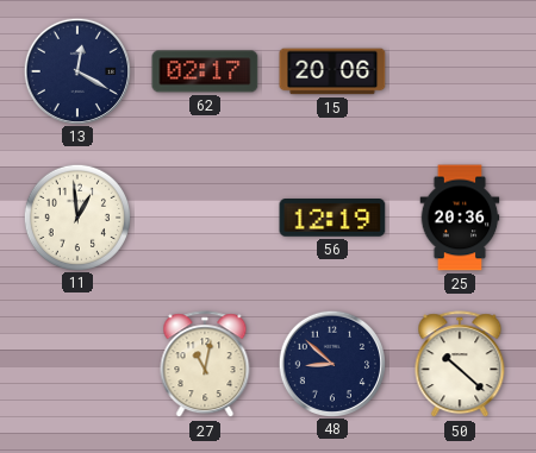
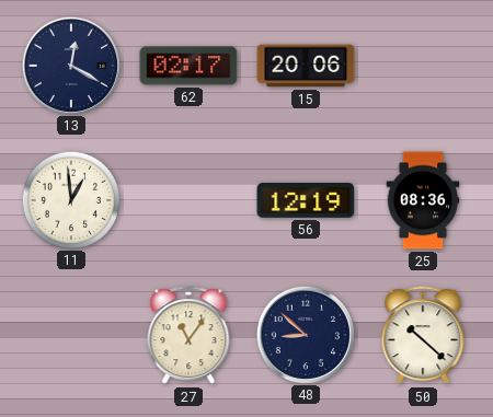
25: 20:36 -> 08:36 (423, 200)
27: 11:02 -> 11:06 (188, 336)
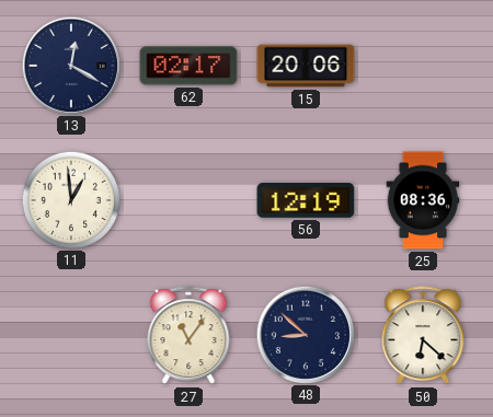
50: 10:22 -> 6:22 (423, 336)
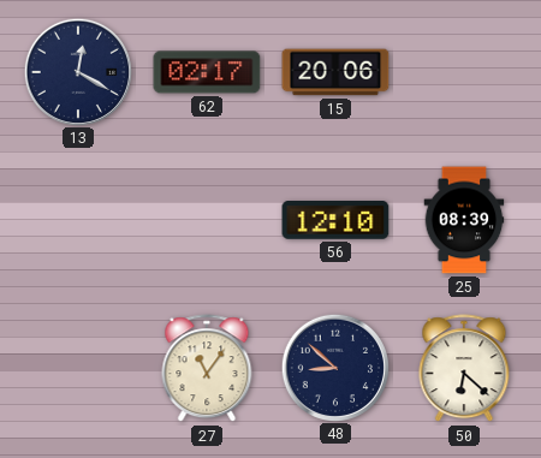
11: 12:59 -> none (70, 199)
56: 12:19 -> 12:10 (335, 221)
25: 08:36 -> 08:39 (464, 220)
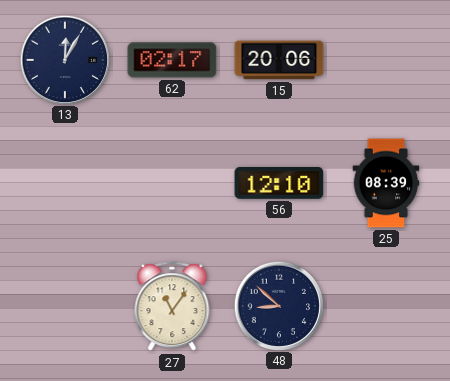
13: 12:20 -> 12:05 (64, 59)
50: 6:22 -> none (464, 369)
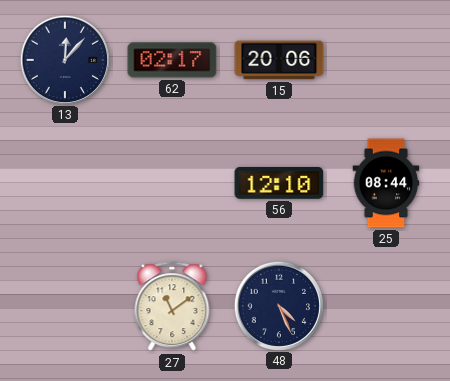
13: 12:05 -> 12:07 (64, 59)
25: 08:39 -> 08:44 (386, 183)
27: 11:06 -> 11:09 (172, 307)
48: 8:52 -> 4:26 (278, 305)
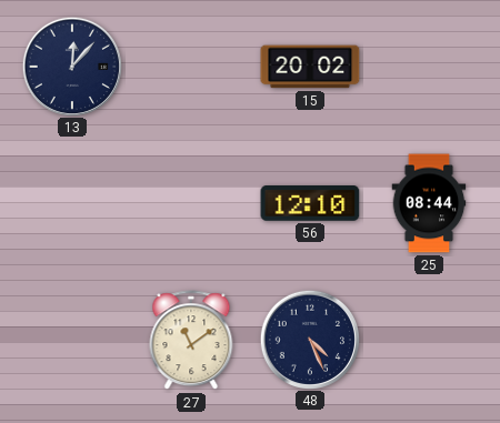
62: 02:17 -> none (172, 60)
15: 20:06 -> 20:02 (310, 67)
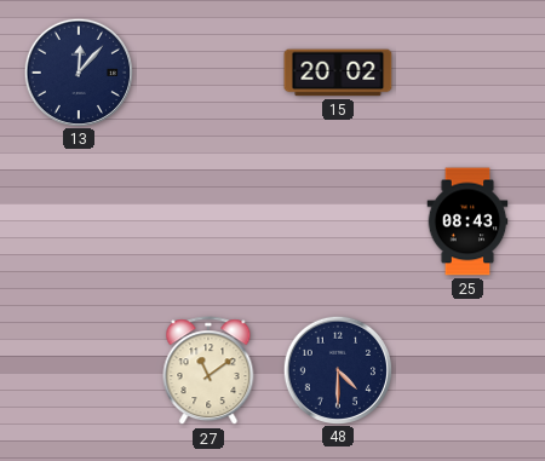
56: 12:10 -> none (310, 204)
25: 08:44 -> 08:43 (467, 221)
48: 4:26 -> 4:30 (337, 369)
